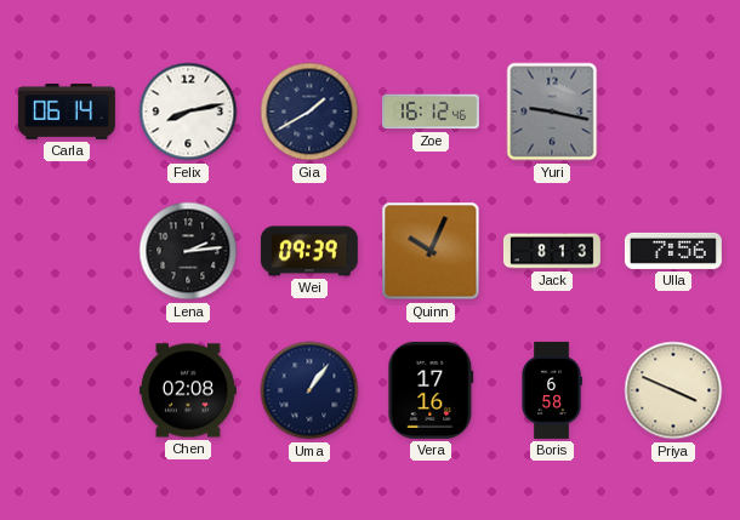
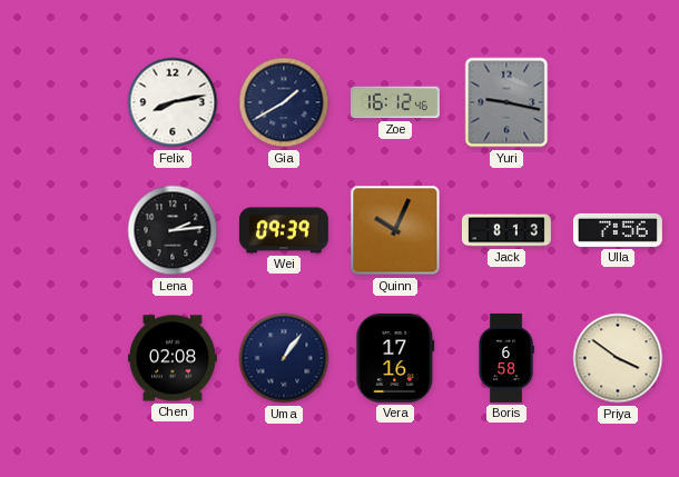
Carla: 06:14 -> none (67, 113)
Priya: 3:49 -> 3:51 (618, 358)
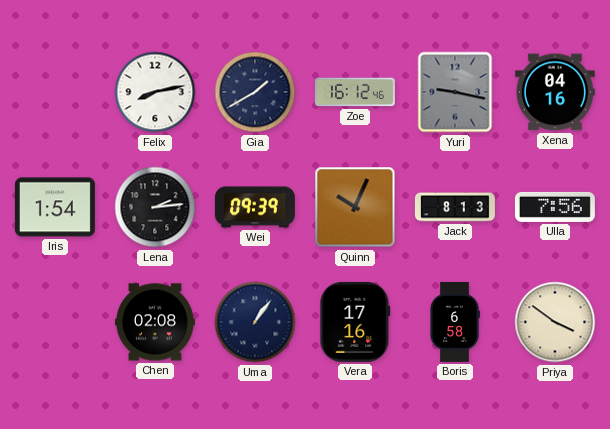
Xena: none -> 04:16 (555, 92)
Iris: none -> 1:54 (55, 207)
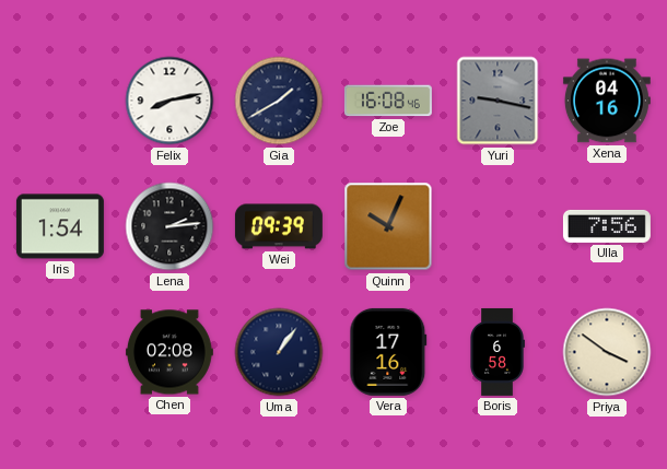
Zoe: 16:12 -> 16:08 (388, 101)
Jack: 8:13 -> none (455, 207)
